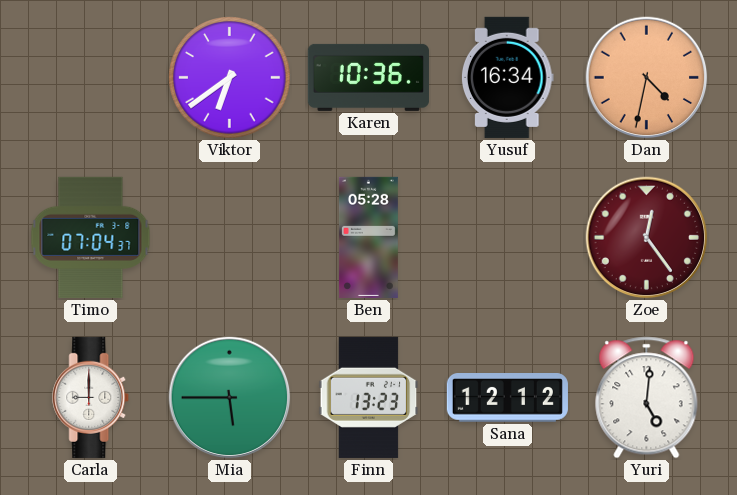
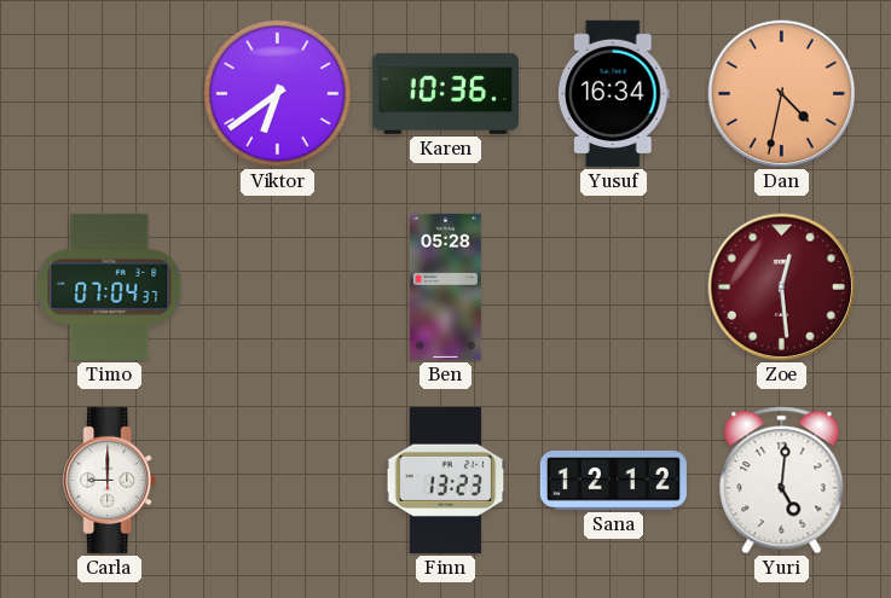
Zoe: 12:24 -> 12:29 (782, 288)
Mia: 5:45 -> none (230, 398)
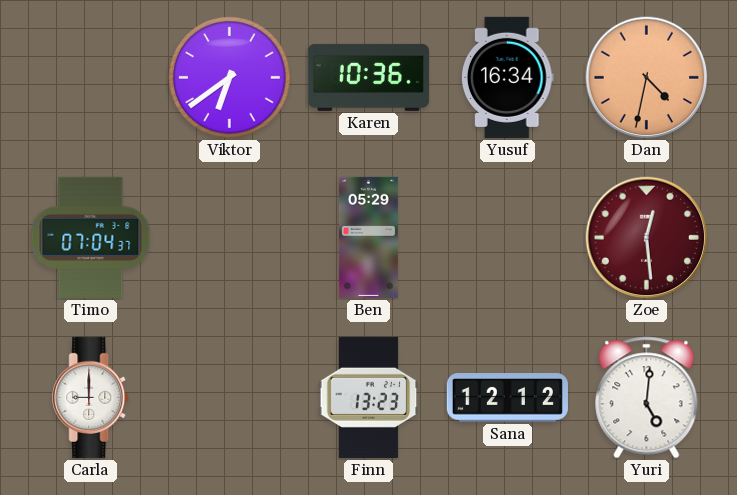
Ben: 05:28 -> 05:29 (368, 237)
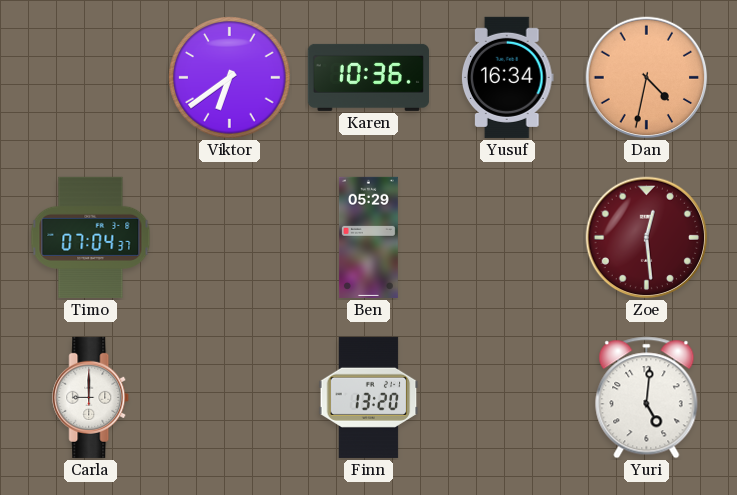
Finn: 13:23 -> 13:20 (369, 397)
Sana: 12:12 -> none (507, 398)
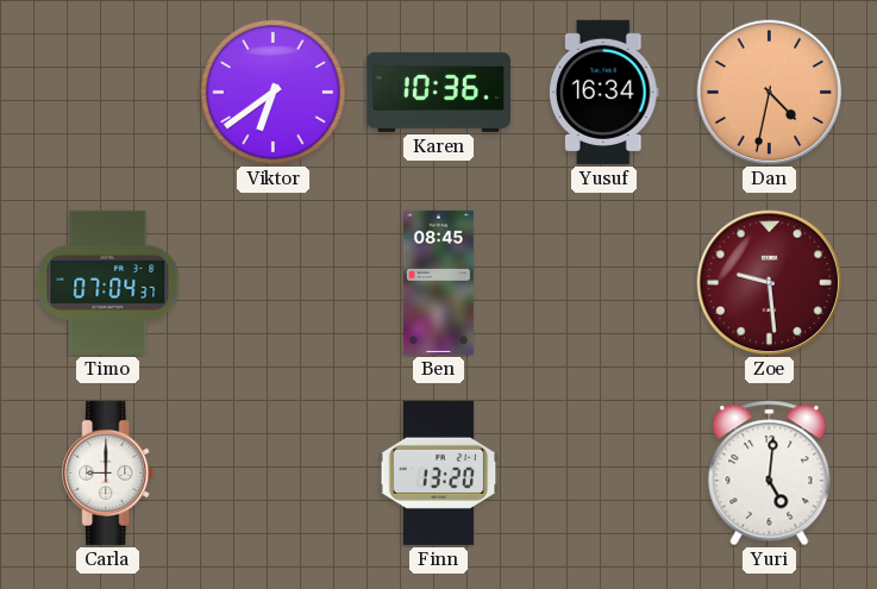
Ben: 05:29 -> 08:45 (438, 282)
Zoe: 12:29 -> 9:29 (770, 283)
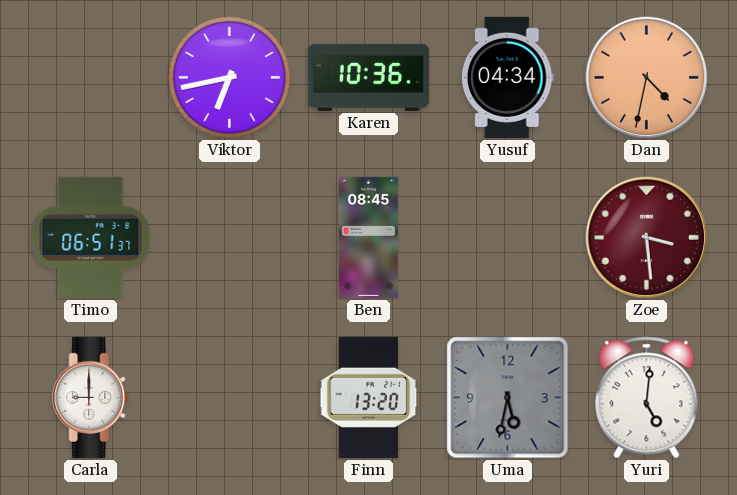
Viktor: 6:39 -> 6:43 (230, 78)
Yusuf: 16:34 -> 04:34 (507, 77)
Timo: 07:04 -> 06:51 (91, 237)
Zoe: 9:29 -> 3:29 (647, 238)
Uma: none -> 5:32 (508, 398)
